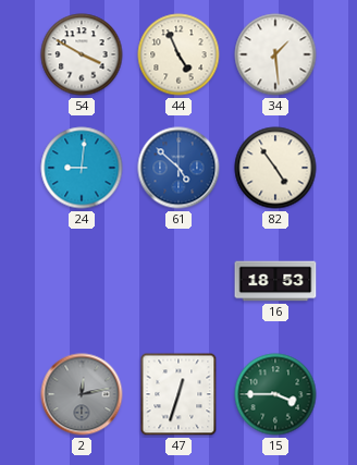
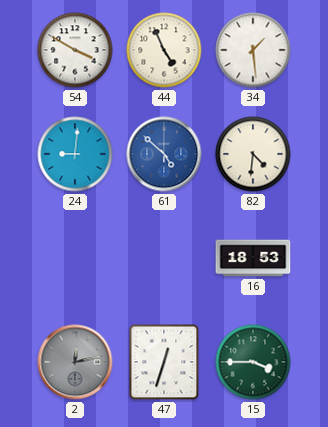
82: 4:54 -> 4:31 (253, 154)
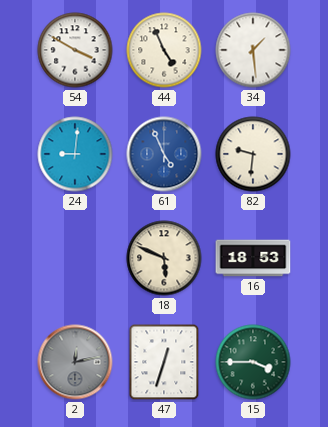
61: 4:52 -> 4:56 (164, 154)
82: 4:31 -> 9:31 (253, 154)
18: none -> 5:49 (164, 258)
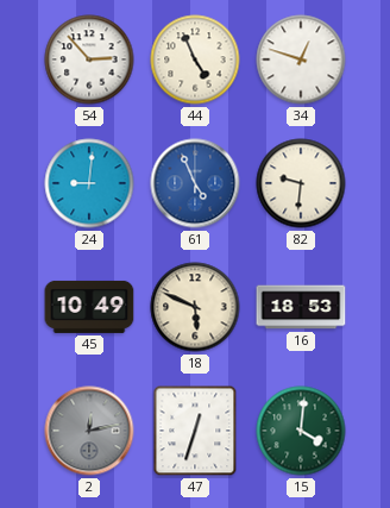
54: 3:50 -> 2:53 (89, 59)
34: 1:29 -> 12:48 (301, 59)
45: none -> 10:49 (89, 307)
15: 3:45 -> 4:01 (301, 431)
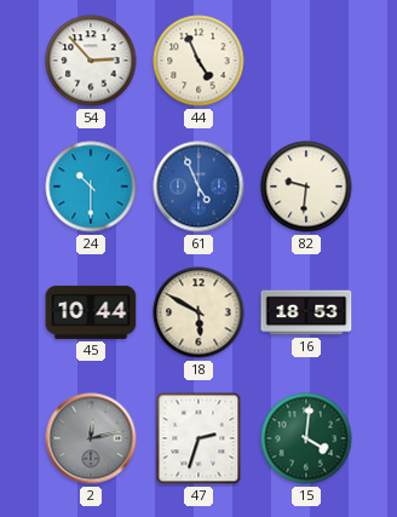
34: 12:48 -> none (301, 59)
24: 9:01 -> 10:30 (91, 186)
45: 10:49 -> 10:44 (91, 312)
18: 5:49 -> 5:50 (198, 312)
47: 12:33 -> 2:33 (198, 438)
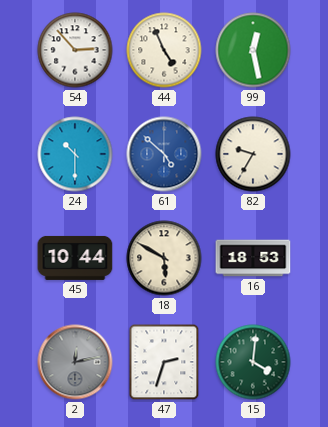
99: none -> 12:28 (253, 50)
61: 4:56 -> 4:52 (164, 154)
82: 9:31 -> 9:35 (253, 154)
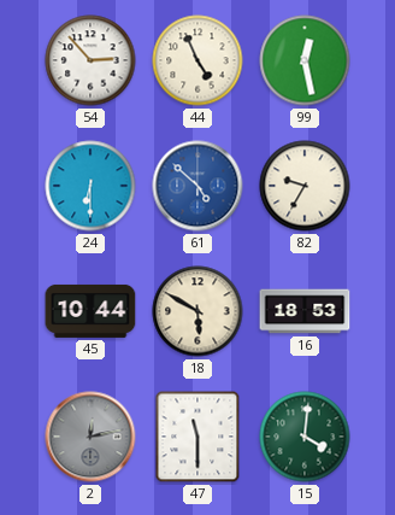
24: 10:30 -> 6:30 (90, 186)
47: 2:33 -> 11:30 (197, 437)
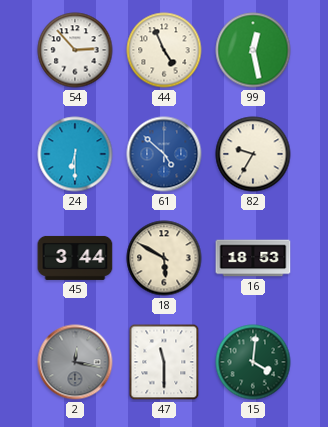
45: 10:44 -> 3:44 (75, 258)
2: 12:13 -> 12:17 (75, 362)
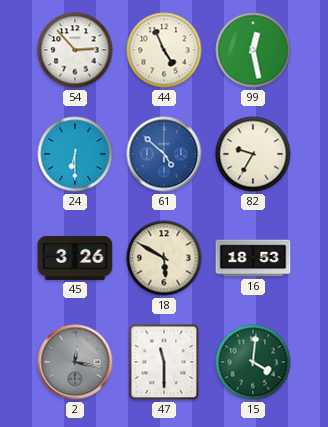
45: 3:44 -> 3:26 (75, 258)
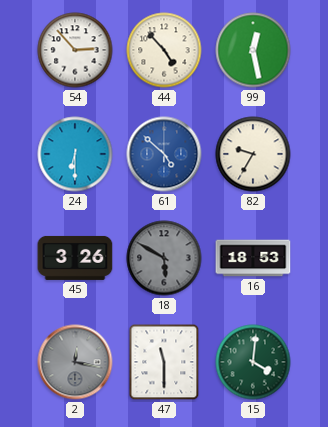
44: 4:56 -> 4:53 (164, 50)
18 dial: cream -> grey (164, 258)
